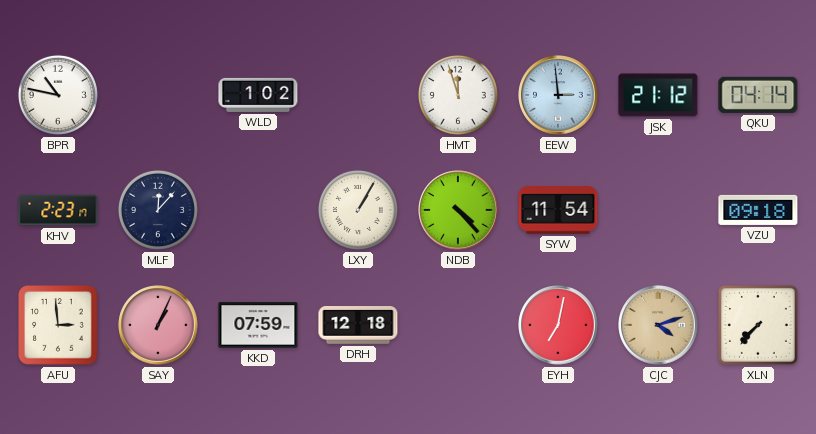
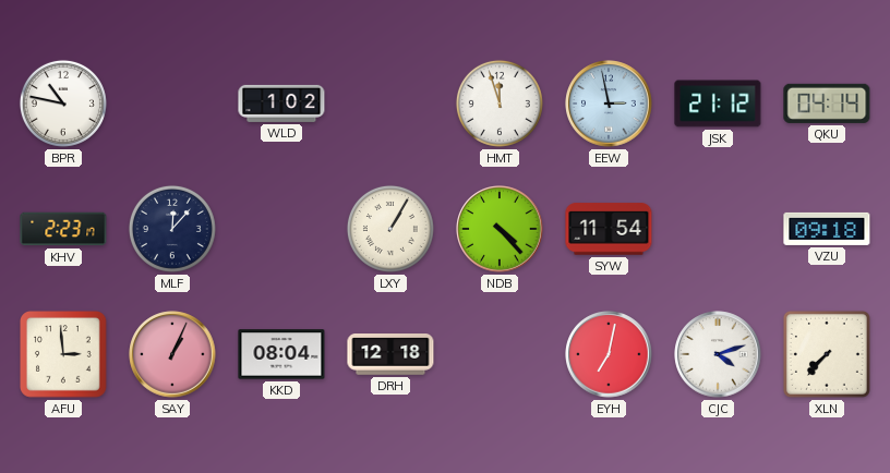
EEW: 2:59 -> 2:58 (609, 104)
KKD: 07:59 -> 08:04 (281, 354)
CJC dial: champagne -> white (718, 354)
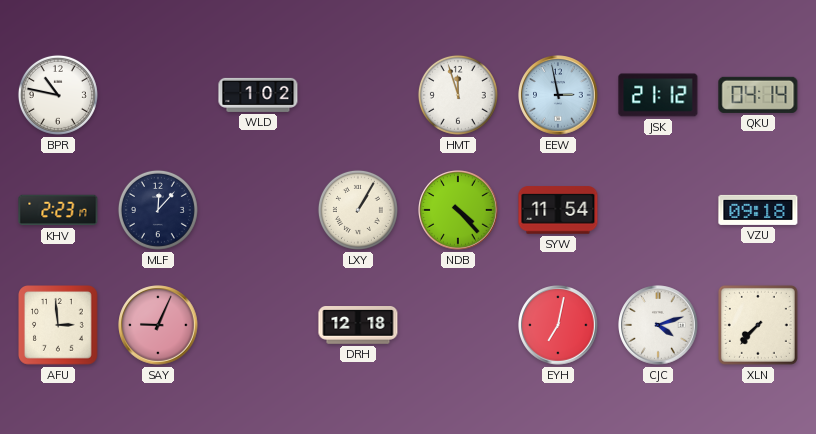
SAY: 1:04 -> 9:04 (158, 325)
KKD: 08:04 -> none (281, 354)
